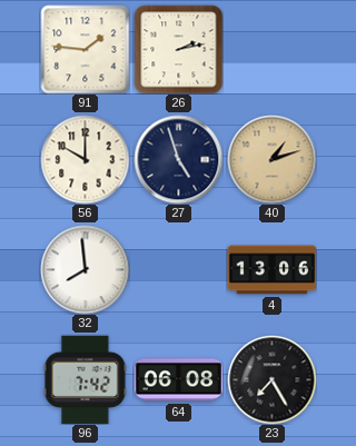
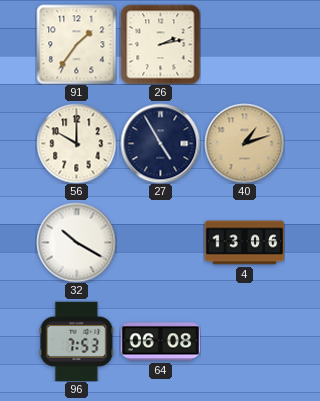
91: 1:46 -> 1:36 (76, 44)
27: 4:57 -> 4:55 (160, 143)
32: 7:59 -> 10:20 (76, 242)
96: 7:42 -> 7:53 (77, 341)
23: 7:25 -> none (271, 379)
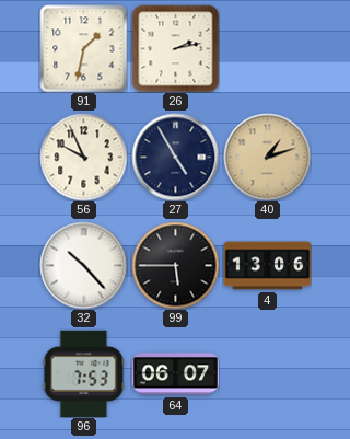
91: 1:36 -> 1:32 (83, 48)
56: 10:00 -> 9:56 (83, 157)
32: 10:20 -> 10:23 (83, 265)
99: none -> 5:45 (175, 265)
64: 06:08 -> 06:07 (175, 374)
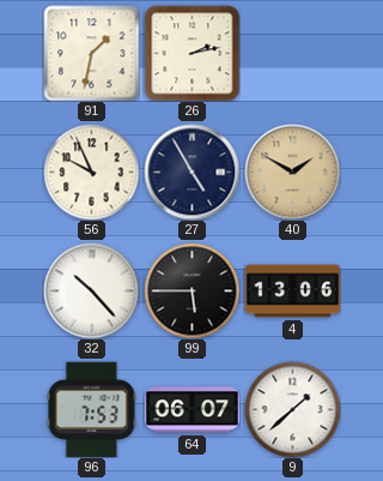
40: 1:12 -> 1:50 (292, 172)
9: none -> 1:38 (292, 409)
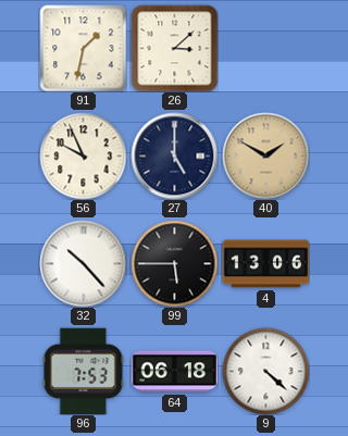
26: 2:13 -> 3:08 (174, 48)
27: 4:55 -> 5:00 (174, 155)
64: 06:07 -> 06:18 (174, 372)
9: 1:38 -> 4:22 (265, 371)
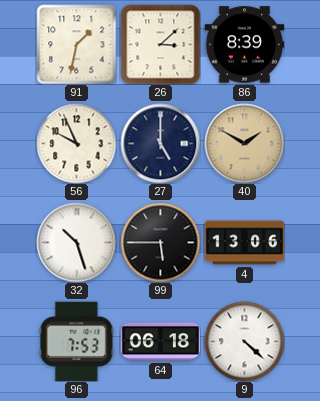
86: none -> 8:39 (244, 45)
32: 10:23 -> 10:27 (76, 242)
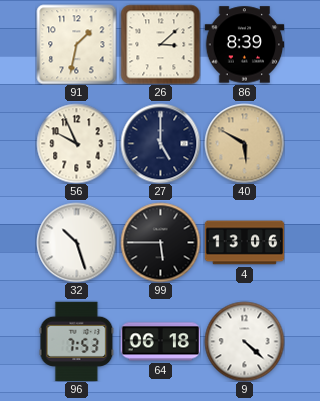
40: 1:50 -> 5:50 (244, 143)
